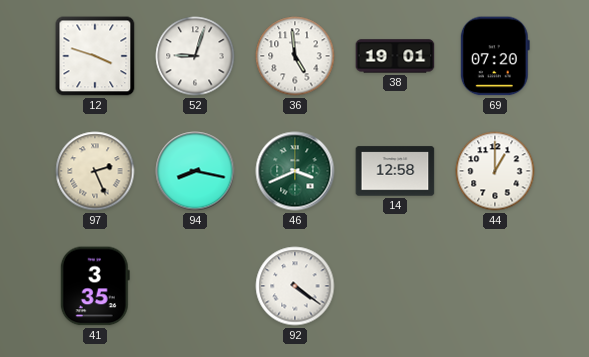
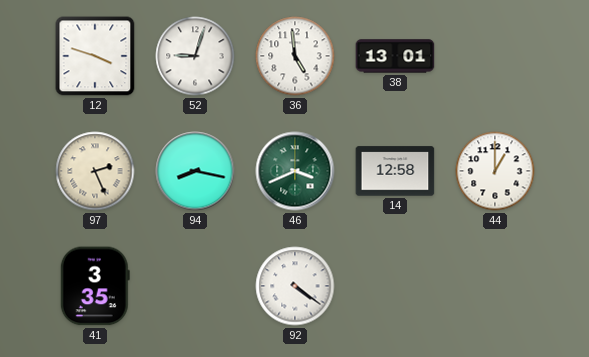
38: 19:01 -> 13:01 (395, 56)
69: 07:20 -> none (495, 56)
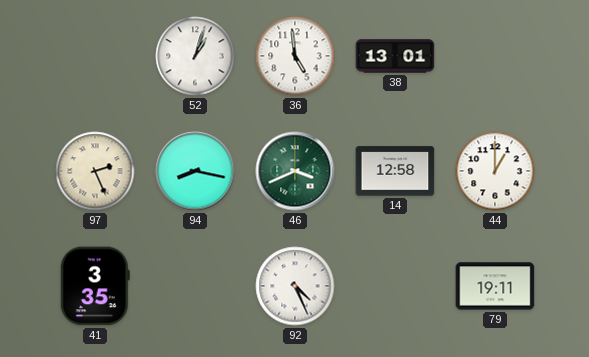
12: 3:48 -> none (95, 56)
52: 9:03 -> 1:03 (195, 56)
92: 4:21 -> 4:26 (295, 286)
79: none -> 19:11 (495, 286)
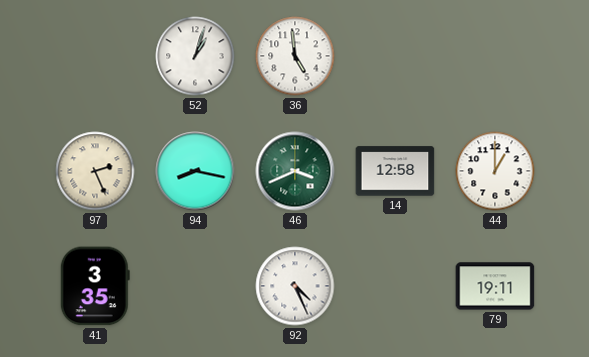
38: 13:01 -> none (395, 56)
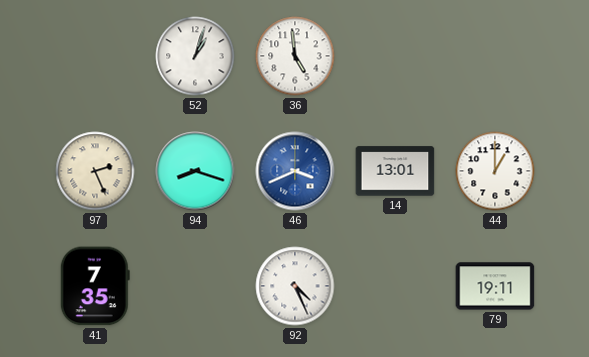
94: 8:17 -> 8:18 (195, 171)
46 dial: green -> blue (295, 171)
14: 12:58 -> 13:01 (395, 171)
41: 3:35 -> 7:35 (95, 286)
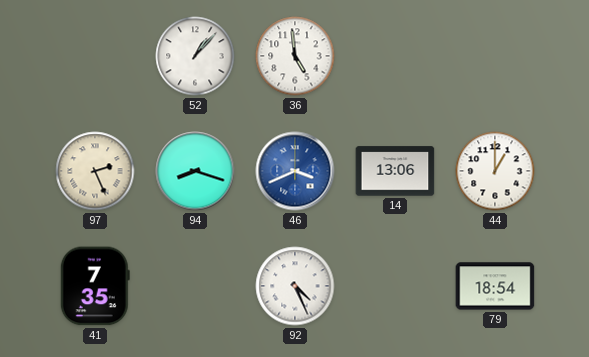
52: 1:03 -> 1:07 (195, 56)
14: 13:01 -> 13:06 (395, 171)
79: 19:11 -> 18:54 (495, 286)
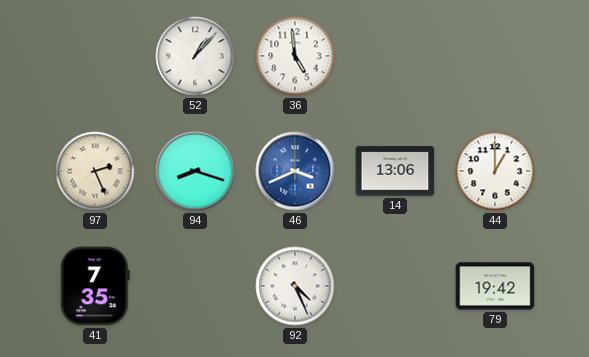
79: 18:54 -> 19:42 (495, 286)
